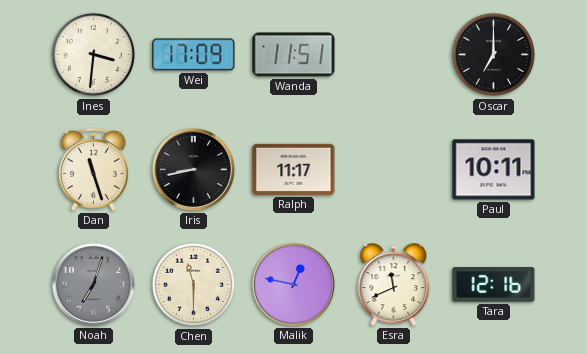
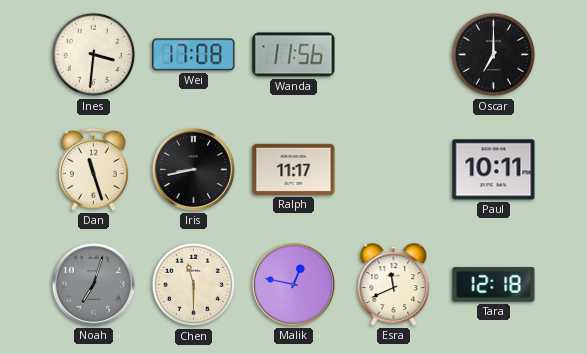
Wei: 17:09 -> 17:08 (194, 55)
Wanda: 11:51 -> 11:56 (294, 55)
Tara: 12:16 -> 12:18 (494, 285)
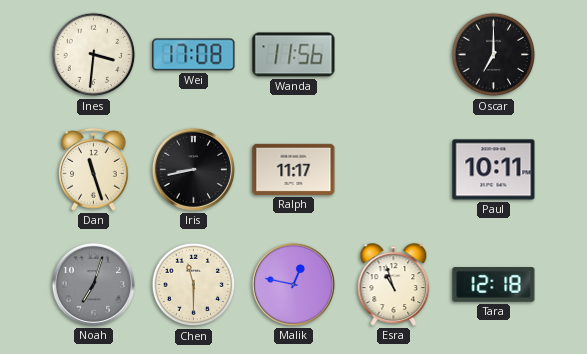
Esra: 11:41 -> 10:57 (394, 285)
